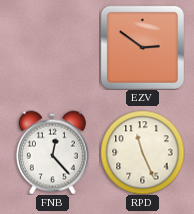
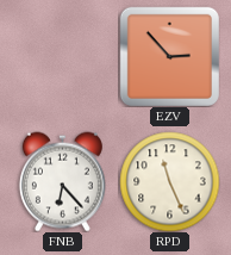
EZV: 2:51 -> 2:53 (169, 56)
FNB: 12:23 -> 6:23 (62, 181)
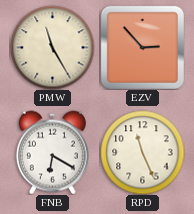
PMW: none -> 11:25 (52, 47)
FNB: 6:23 -> 6:20 (52, 152)
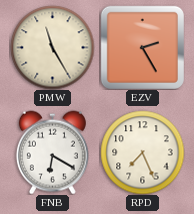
EZV: 2:53 -> 2:25 (142, 47)
RPD: 11:26 -> 7:26 (142, 152)
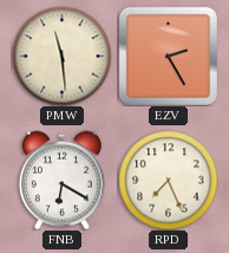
PMW: 11:25 -> 11:29 (61, 56)
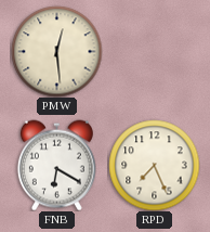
PMW: 11:29 -> 12:29 (56, 51)
EZV: 2:25 -> none (168, 56)
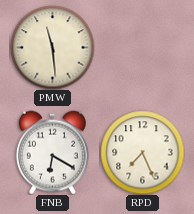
PMW: 12:29 -> 11:29 (52, 47)
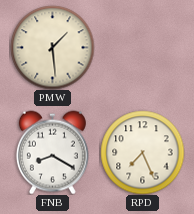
PMW: 11:29 -> 1:29 (52, 47)
FNB: 6:20 -> 8:20 (52, 152)
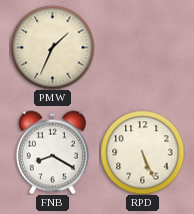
PMW: 1:29 -> 1:34 (52, 47)
RPD: 7:26 -> 5:26 (142, 152)
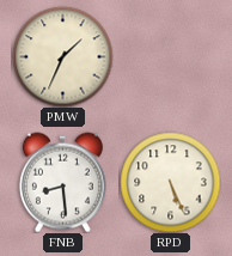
FNB: 8:20 -> 8:29 (62, 182)
